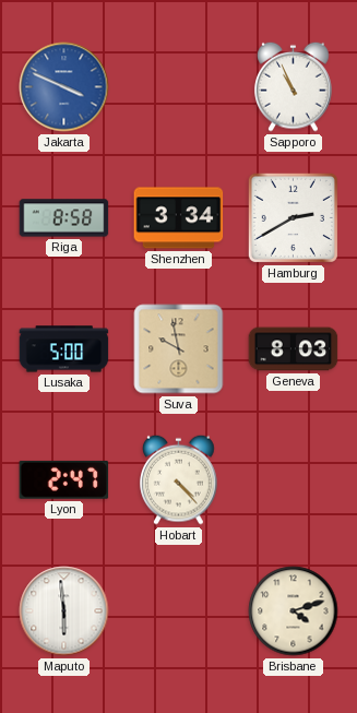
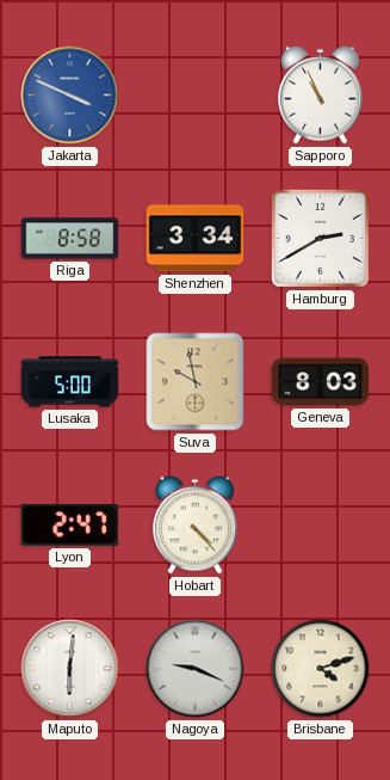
Maputo: 5:59 -> 6:01 (70, 669)
Nagoya: none -> 9:19 (196, 669)
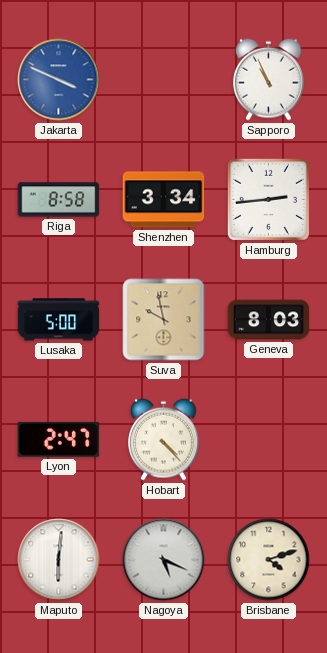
Hamburg: 2:40 -> 2:44 (268, 199)
Nagoya: 9:19 -> 5:19 (164, 560)
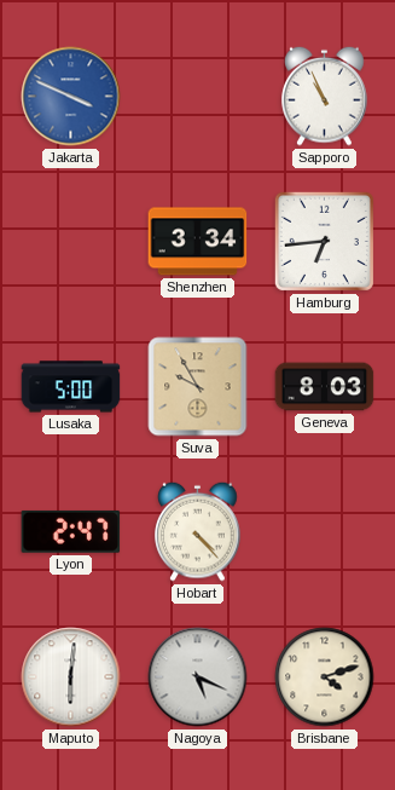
Riga: 8:58 -> none (59, 200)
Hamburg: 2:44 -> 6:44 (324, 241)
Suva: 9:58 -> 9:55 (198, 387)
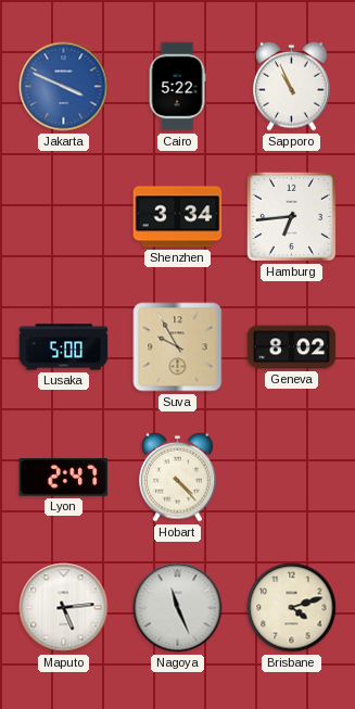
Cairo: none -> 5:22 (177, 87)
Geneva: 8:03 -> 8:02 (292, 347)
Maputo: 6:01 -> 5:14 (64, 608)
Nagoya: 5:19 -> 11:26 (178, 608)
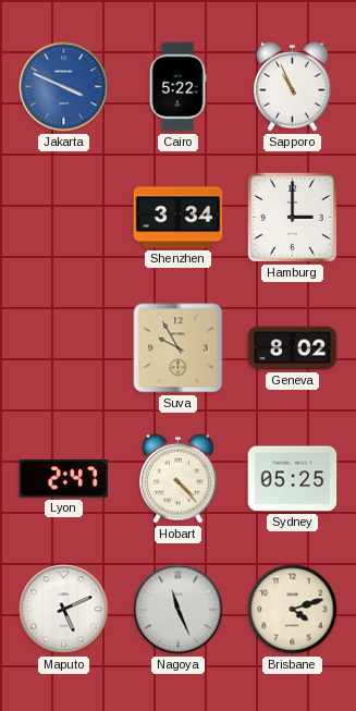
Hamburg: 6:44 -> 3:00 (292, 217)
Lusaka: 5:00 -> none (64, 347)
Sydney: none -> 05:25 (293, 479)
Maputo: 5:14 -> 5:11 (64, 610)
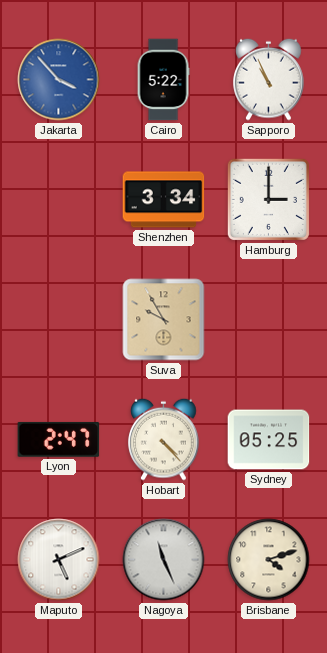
Jakarta: 3:49 -> 3:53 (59, 80)
Geneva: 8:02 -> none (293, 348)
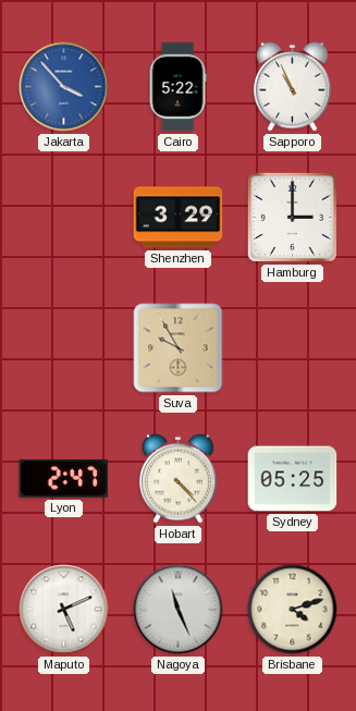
Shenzhen: 3:34 -> 3:29 (179, 218)
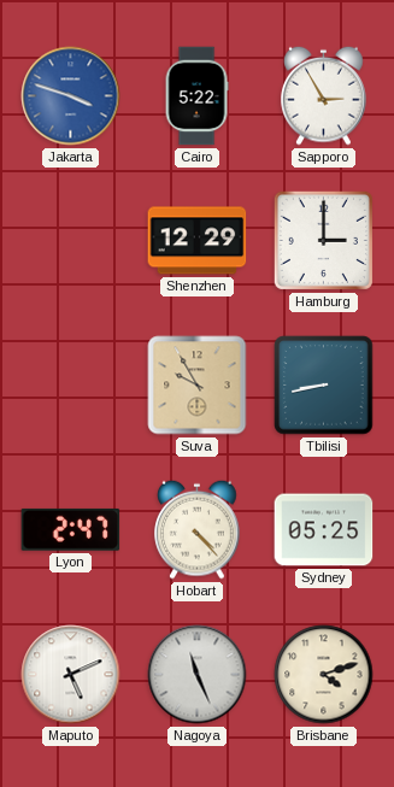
Jakarta: 3:53 -> 3:48 (71, 96)
Sapporo: 10:56 -> 2:55 (324, 95)
Shenzhen: 3:29 -> 12:29 (198, 241)
Tbilisi: none -> 8:43 (324, 386)
